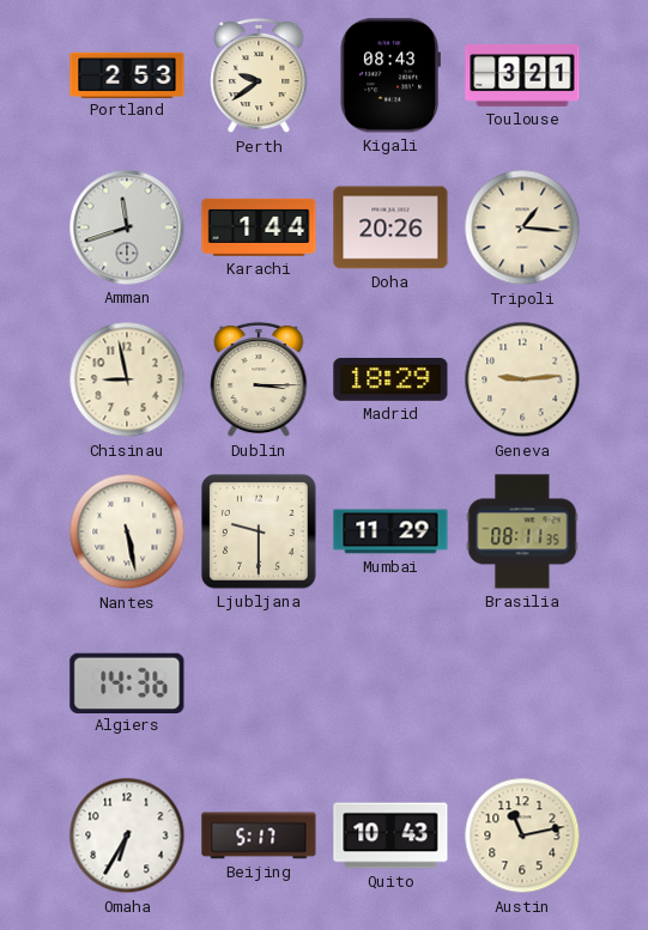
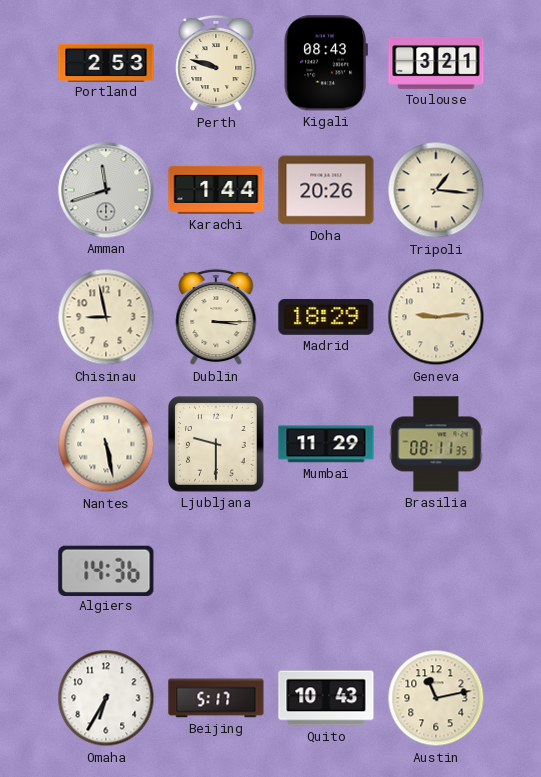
Perth: 9:39 -> 9:48 (216, 63)
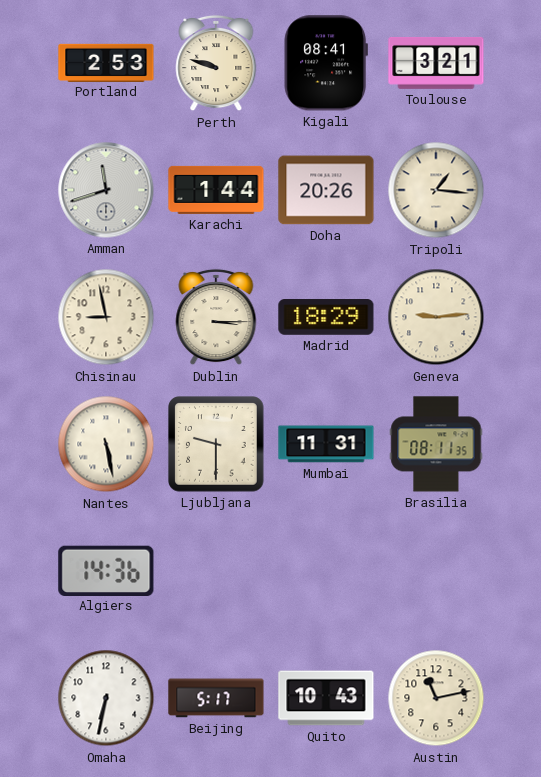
Kigali: 08:43 -> 08:41 (326, 63)
Mumbai: 11:29 -> 11:31 (326, 444)
Omaha: 6:35 -> 6:32 (106, 698)
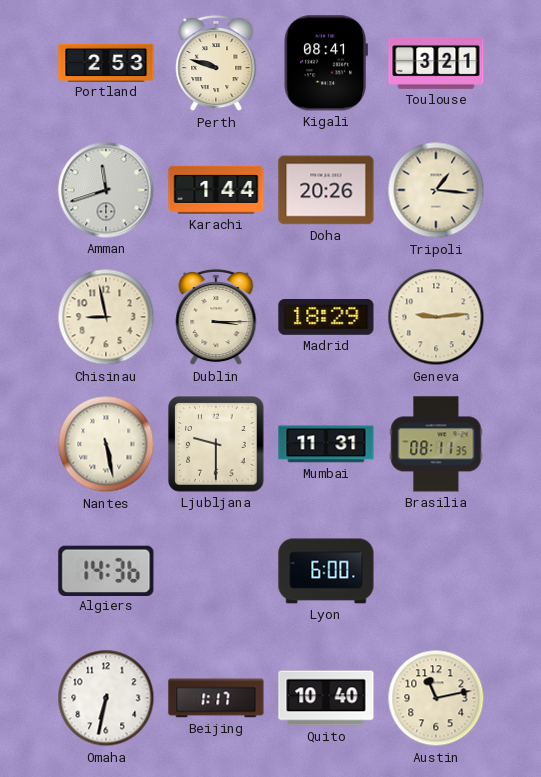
Lyon: none -> 6:00 (326, 571)
Beijing: 5:17 -> 1:17 (216, 698)
Quito: 10:43 -> 10:40 (326, 698)
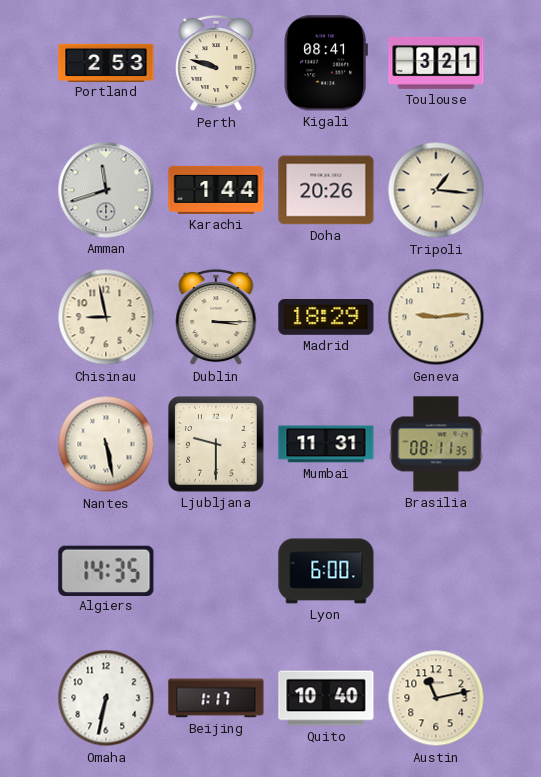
Algiers: 14:36 -> 14:35 (106, 570)
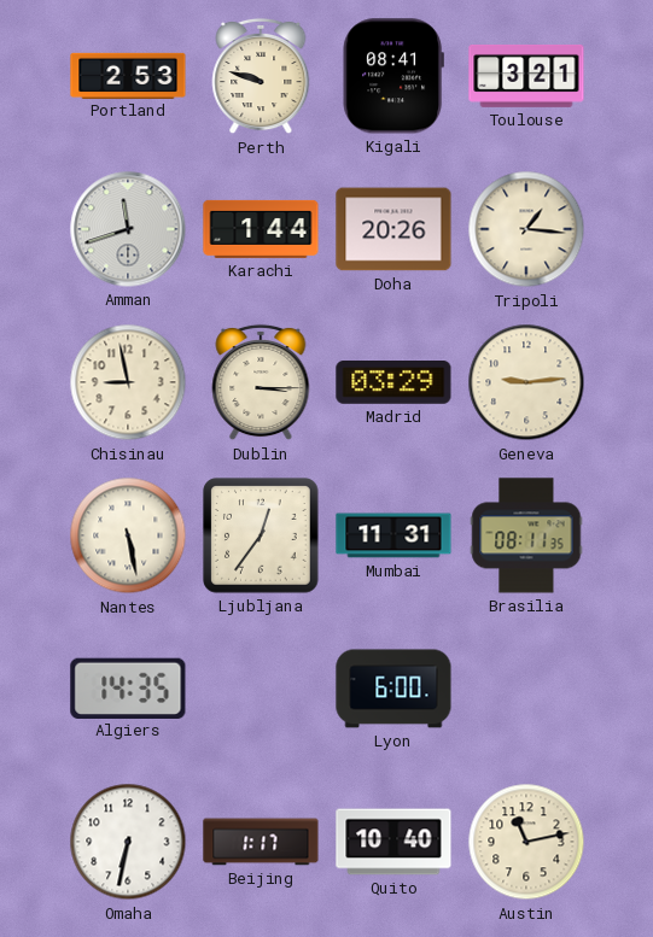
Madrid: 18:29 -> 03:29 (393, 383)
Ljubljana: 9:30 -> 12:36 (261, 535)
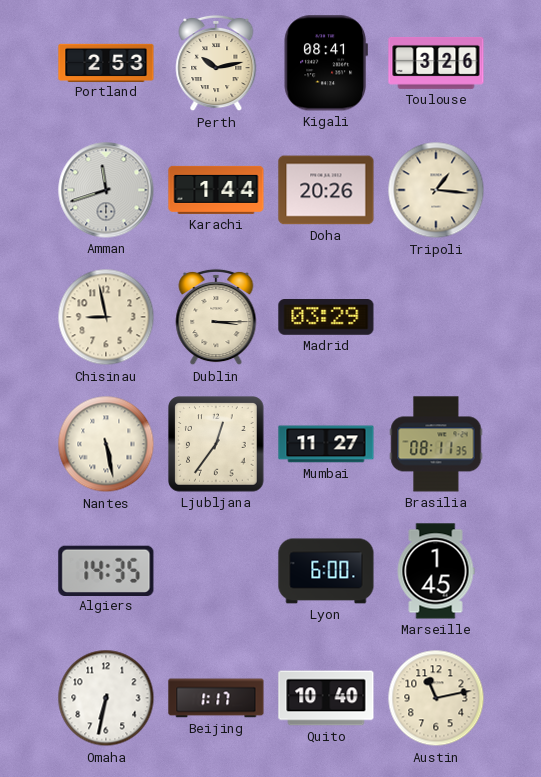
Perth: 9:48 -> 10:13 (216, 63)
Toulouse: 3:21 -> 3:26 (436, 63)
Geneva: 9:14 -> none (526, 382)
Mumbai: 11:31 -> 11:27 (326, 444)
Marseille: none -> 1:45 (436, 571)
